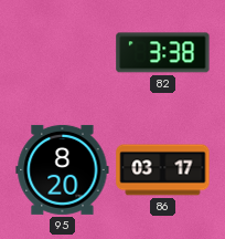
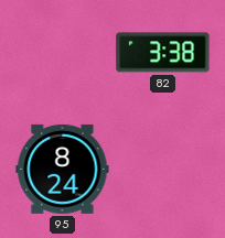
95: 8:20 -> 8:24 (63, 169)
86: 03:17 -> none (163, 170)
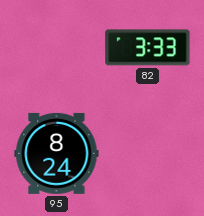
82: 3:38 -> 3:33 (148, 48)
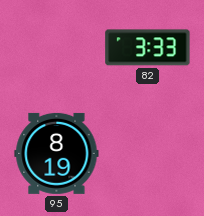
95: 8:24 -> 8:19 (57, 153)
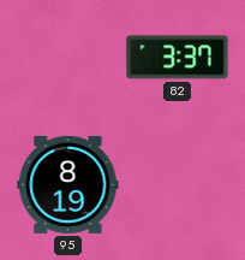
82: 3:33 -> 3:37 (178, 58)
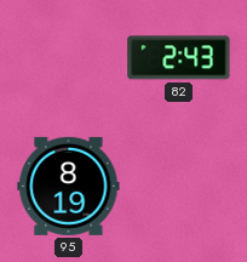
82: 3:37 -> 2:43 (179, 58)
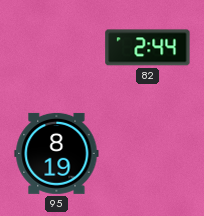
82: 2:43 -> 2:44 (148, 48)
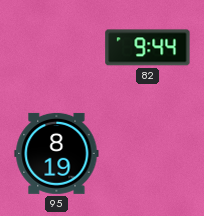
82: 2:44 -> 9:44 (148, 48)
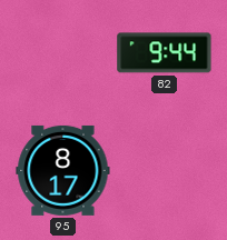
95: 8:19 -> 8:17 (63, 170)
